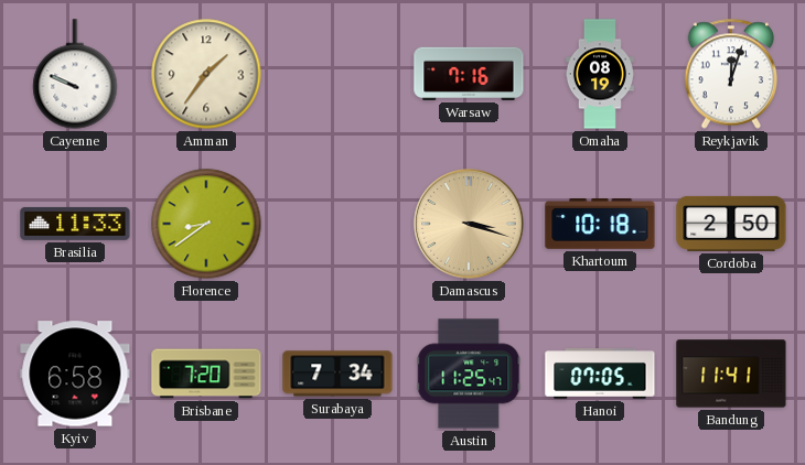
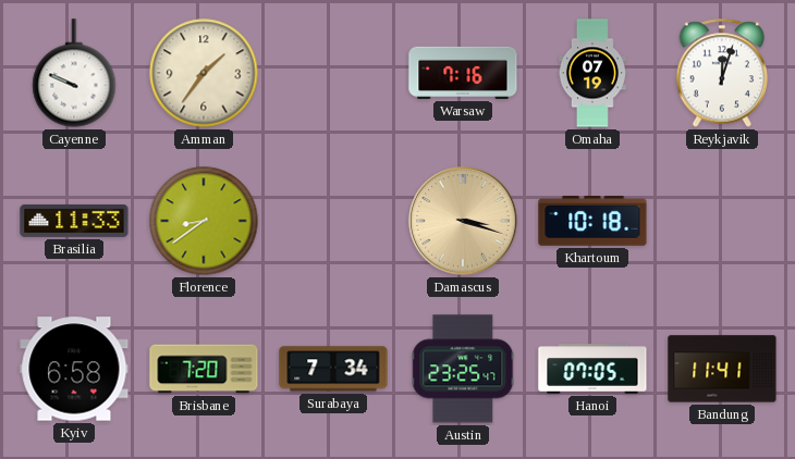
Omaha: 08:19 -> 07:19 (592, 73)
Cordoba: 2:50 -> none (731, 224)
Austin: 11:25 -> 23:25 (463, 369)
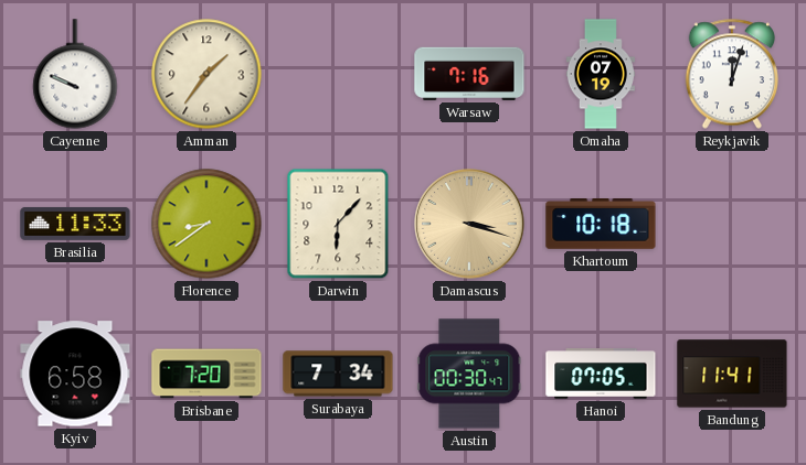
Darwin: none -> 6:07 (338, 224)
Austin: 23:25 -> 00:30 (469, 374)
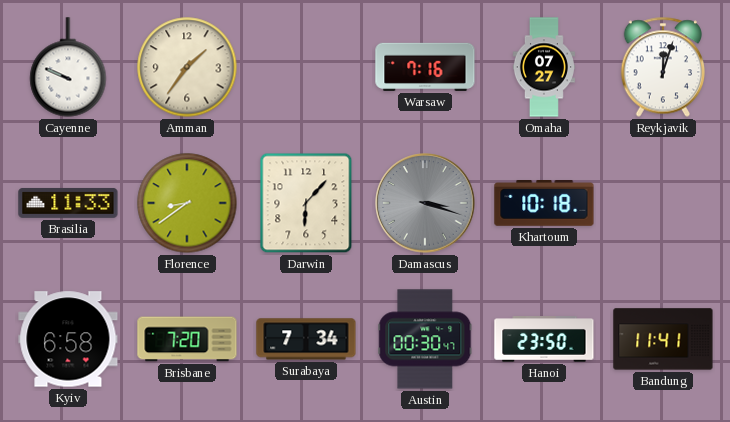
Omaha: 07:19 -> 07:27 (544, 67)
Damascus dial: champagne -> grey (425, 203)
Hanoi: 07:05 -> 23:50 (544, 339)
